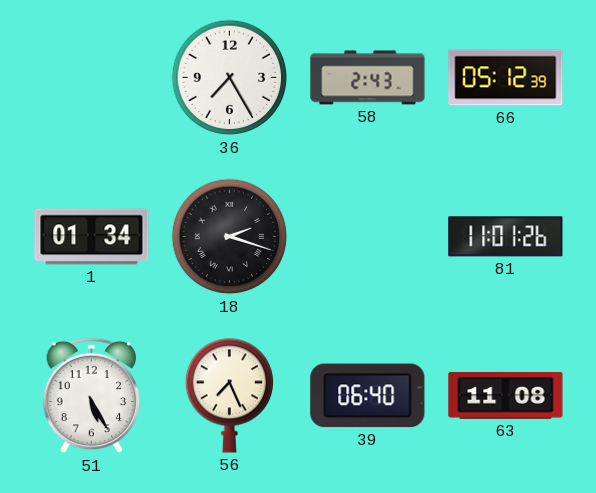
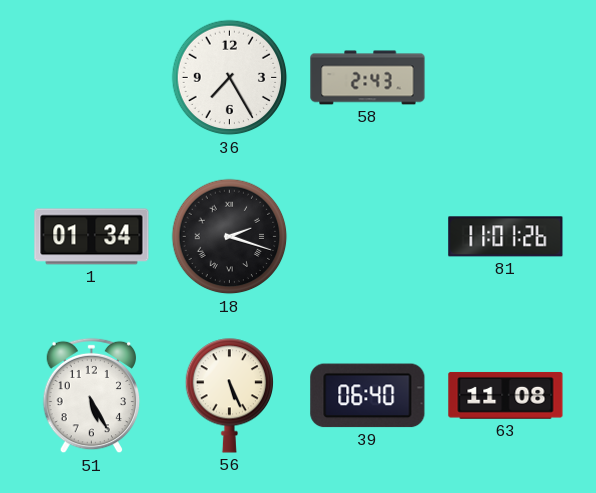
66: 05:12 -> none (506, 78)
56: 7:26 -> 5:26 (229, 396)
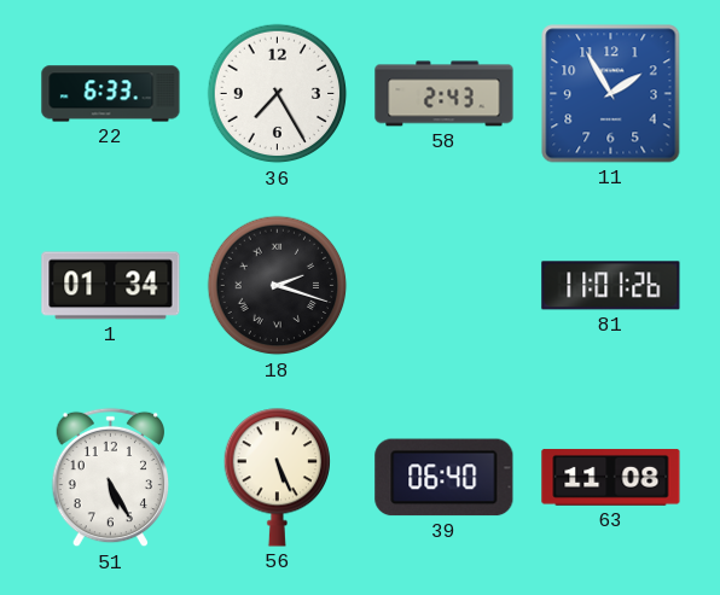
22: none -> 6:33 (111, 94)
11: none -> 1:55 (611, 94)
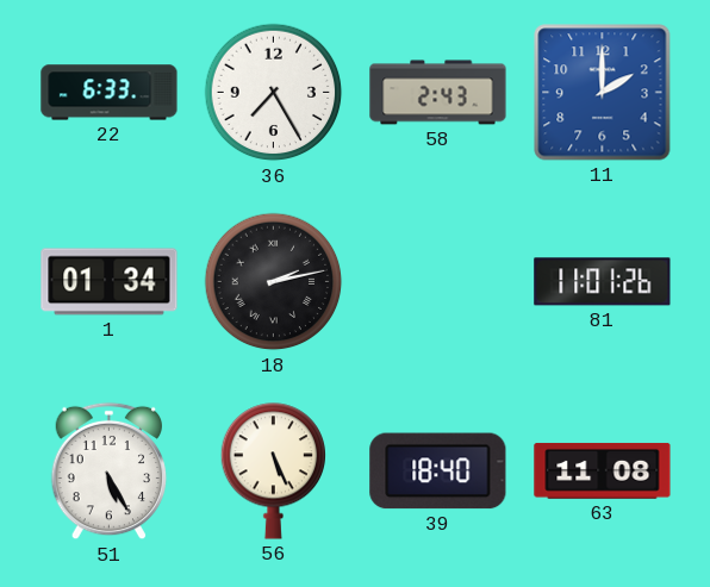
11: 1:55 -> 2:00 (603, 93)
18: 2:18 -> 2:13 (274, 282)
39: 06:40 -> 18:40 (438, 472)
